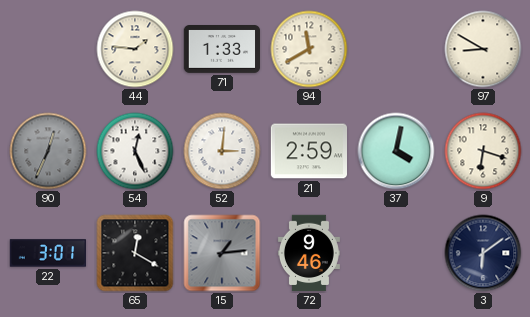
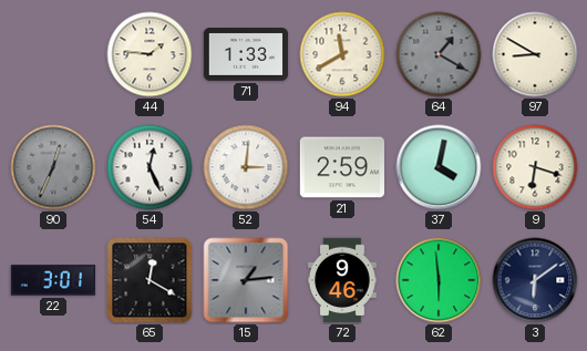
64: none -> 1:20 (439, 54)
62: none -> 5:59 (439, 280)
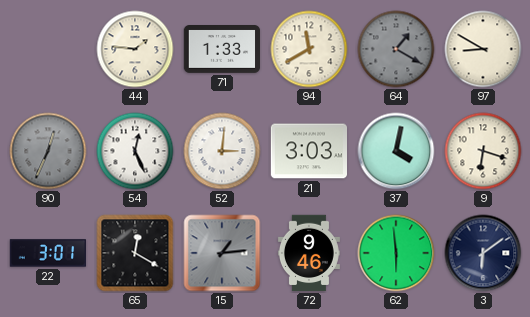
21: 2:59 -> 3:03 (308, 151)
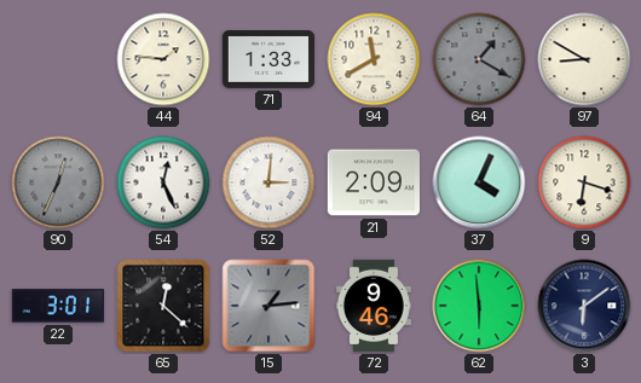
21: 3:03 -> 2:09 (373, 182)
37: 4:02 -> 4:04 (479, 182)
65: 12:20 -> 12:22 (163, 306)
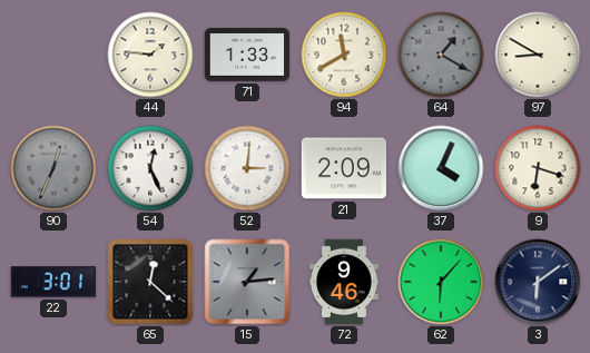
62: 5:59 -> 6:07 (441, 282)
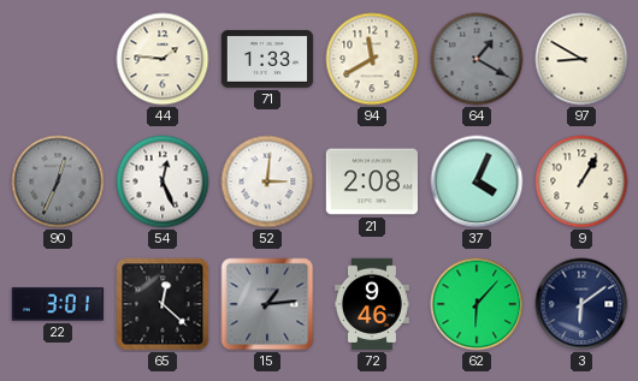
21: 2:09 -> 2:08 (371, 181)
9: 6:18 -> 1:05 (581, 181)
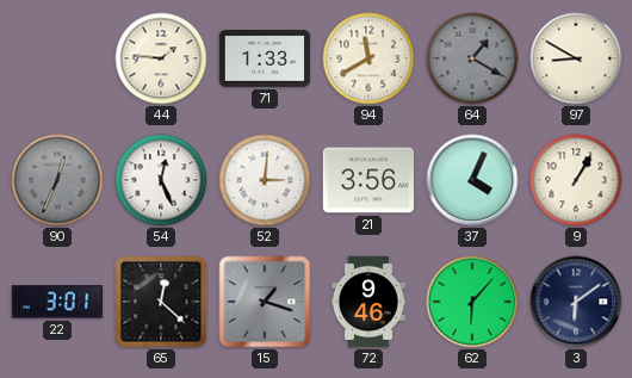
21: 2:08 -> 3:56 (367, 180)
15: 1:14 -> 1:18 (265, 302)
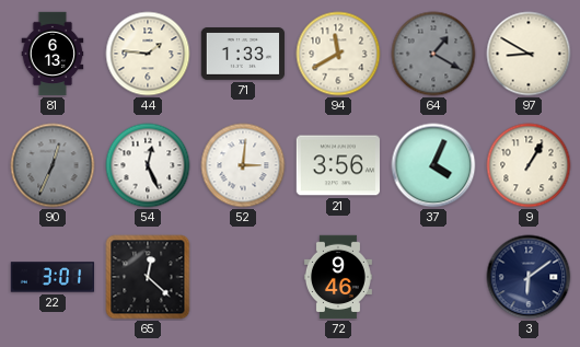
81: none -> 6:13 (53, 54)
15: 1:18 -> none (265, 302)
62: 6:07 -> none (472, 302)
